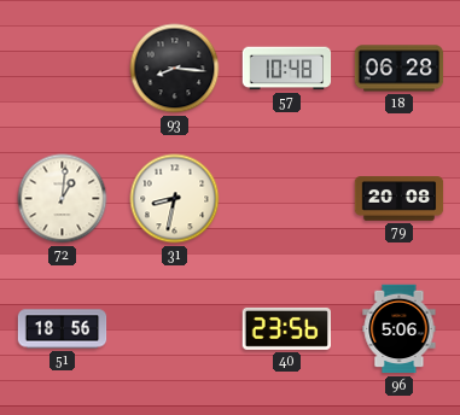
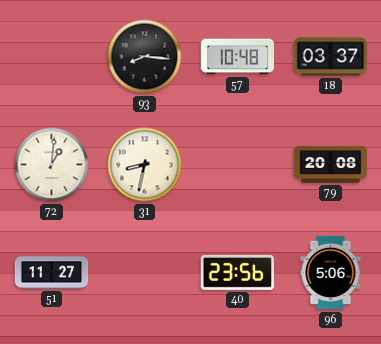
18: 06:28 -> 03:37 (331, 57)
51: 18:56 -> 11:27 (52, 273)
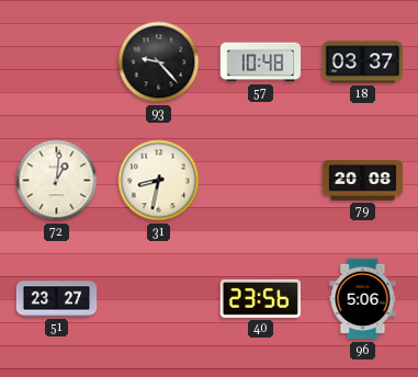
93: 8:16 -> 9:23 (159, 62)
51: 11:27 -> 23:27 (57, 299)
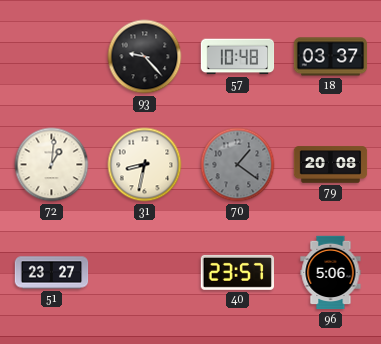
70: none -> 1:21 (238, 165)
40: 23:56 -> 23:57 (237, 272)
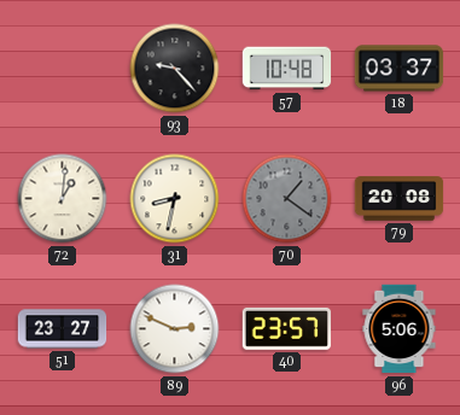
89: none -> 2:49 (175, 329)
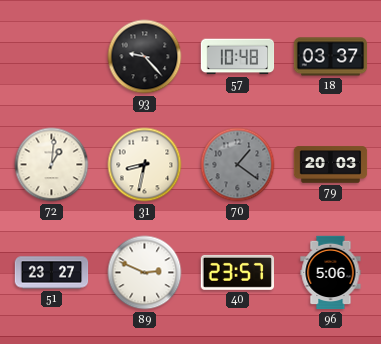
79: 20:08 -> 20:03 (331, 165)
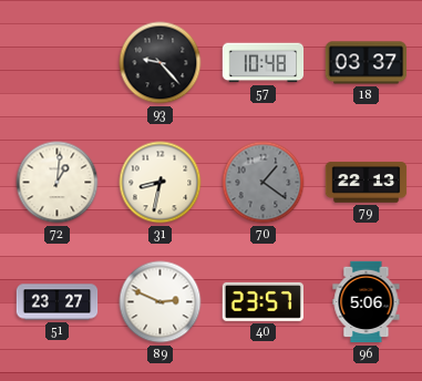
79: 20:03 -> 22:13 (367, 183)
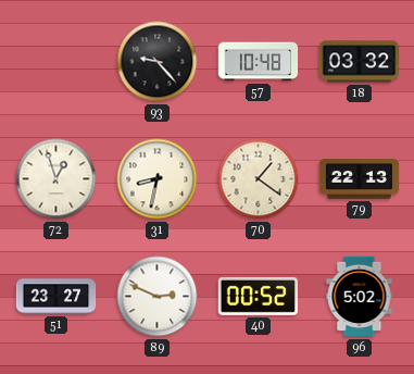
18: 03:37 -> 03:32 (360, 62)
72: 1:01 -> 12:57 (57, 179)
70 dial: grey -> cream (259, 179)
40: 23:57 -> 00:52 (258, 296)
96: 5:06 -> 5:02 (360, 297)
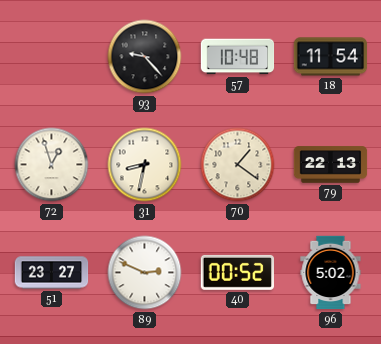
18: 03:32 -> 11:54 (331, 57)
